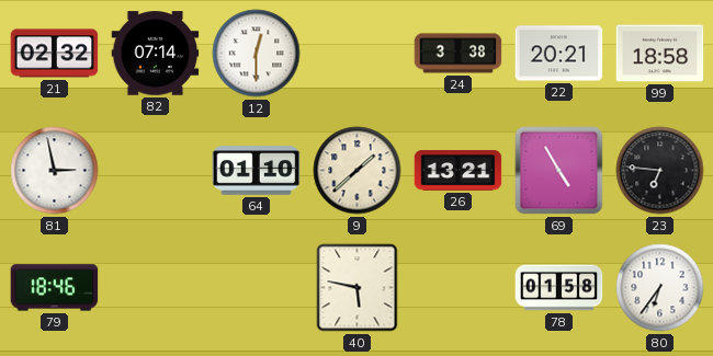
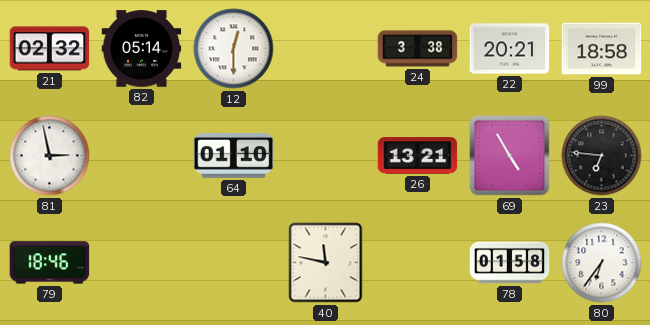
82: 07:14 -> 05:14 (142, 49)
9: 1:38 -> none (358, 171)
40: 5:47 -> 11:47 (326, 263)
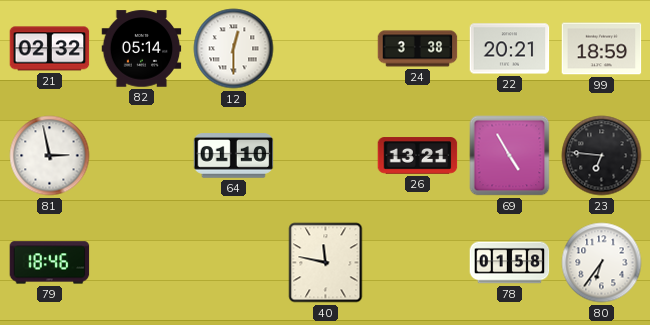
99: 18:58 -> 18:59 (602, 49)
